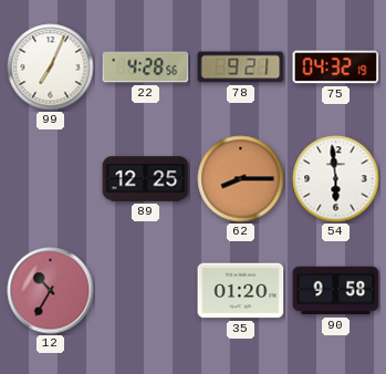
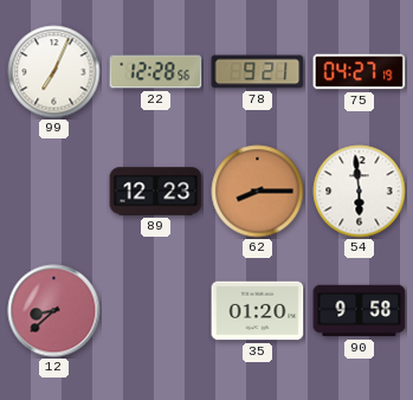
22: 4:28 -> 12:28 (156, 72)
75: 04:32 -> 04:27 (360, 72)
89: 12:25 -> 12:23 (156, 192)
12: 10:35 -> 8:38 (54, 311)
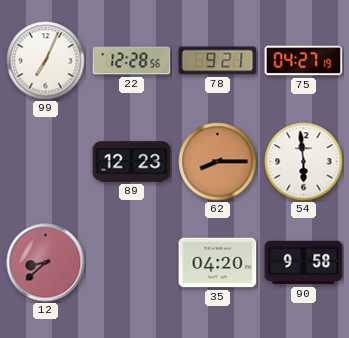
35: 01:20 -> 04:20 (218, 263)
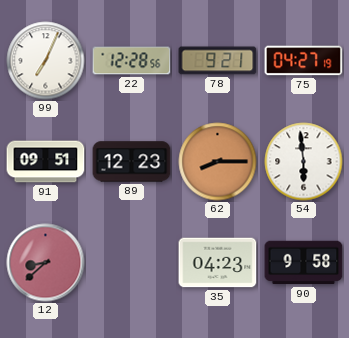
91: none -> 09:51 (46, 162)
35: 04:20 -> 04:23 (218, 263)
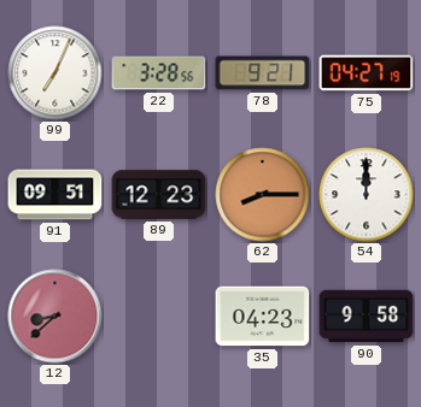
22: 12:28 -> 3:28 (159, 73)
54: 5:59 -> 12:00 (367, 195)
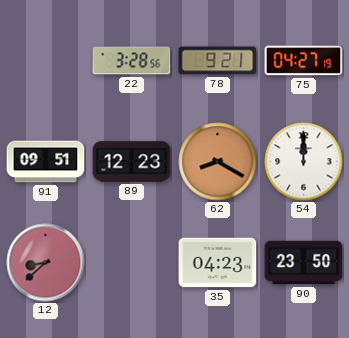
99: 7:04 -> none (55, 73)
62: 8:15 -> 8:20 (218, 162)
90: 9:58 -> 23:50 (304, 263)
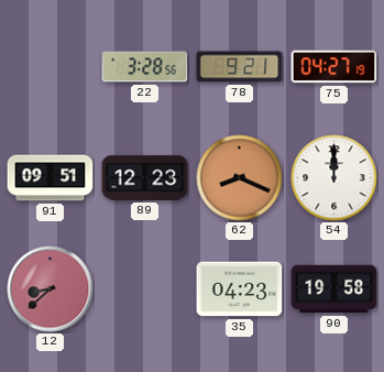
62: 8:20 -> 8:19 (240, 178)
90: 23:50 -> 19:58 (334, 289)
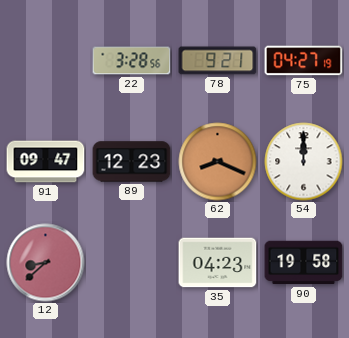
91: 09:51 -> 09:47 (46, 162)
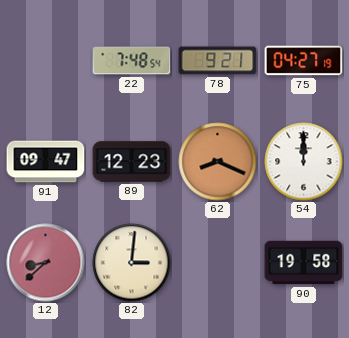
22: 3:28 -> 7:48 (132, 61)
82: none -> 3:01 (132, 263)
35: 04:23 -> none (218, 263)
